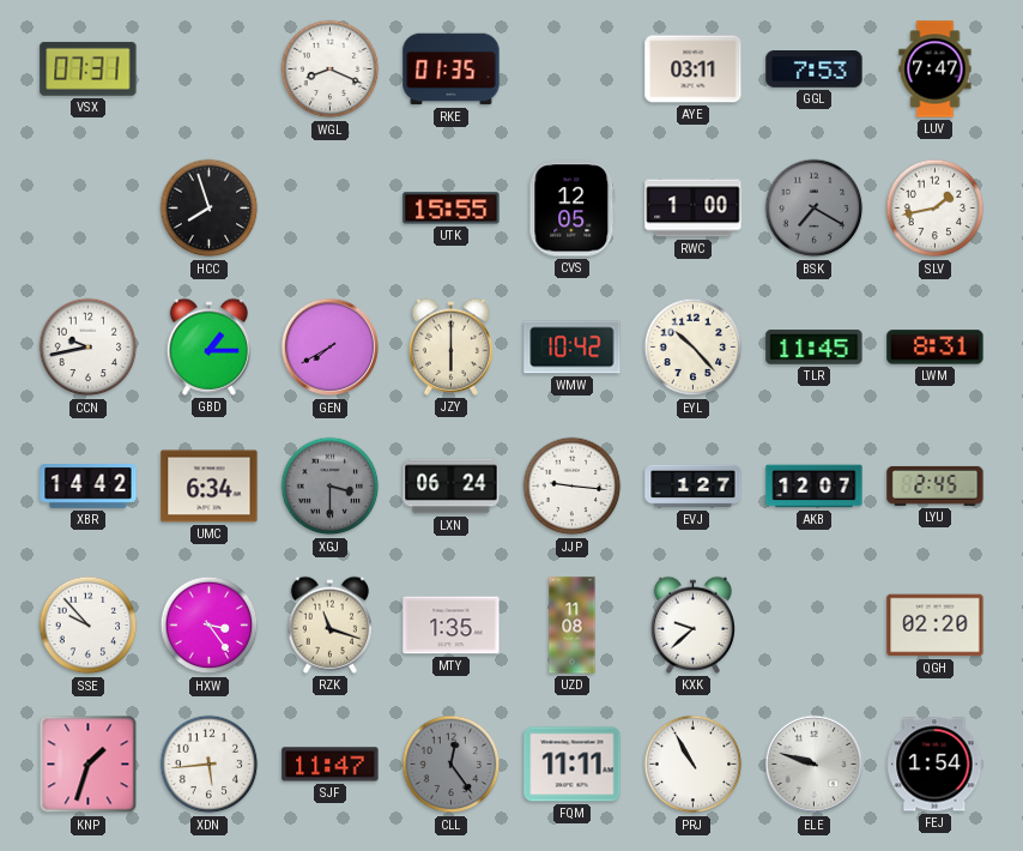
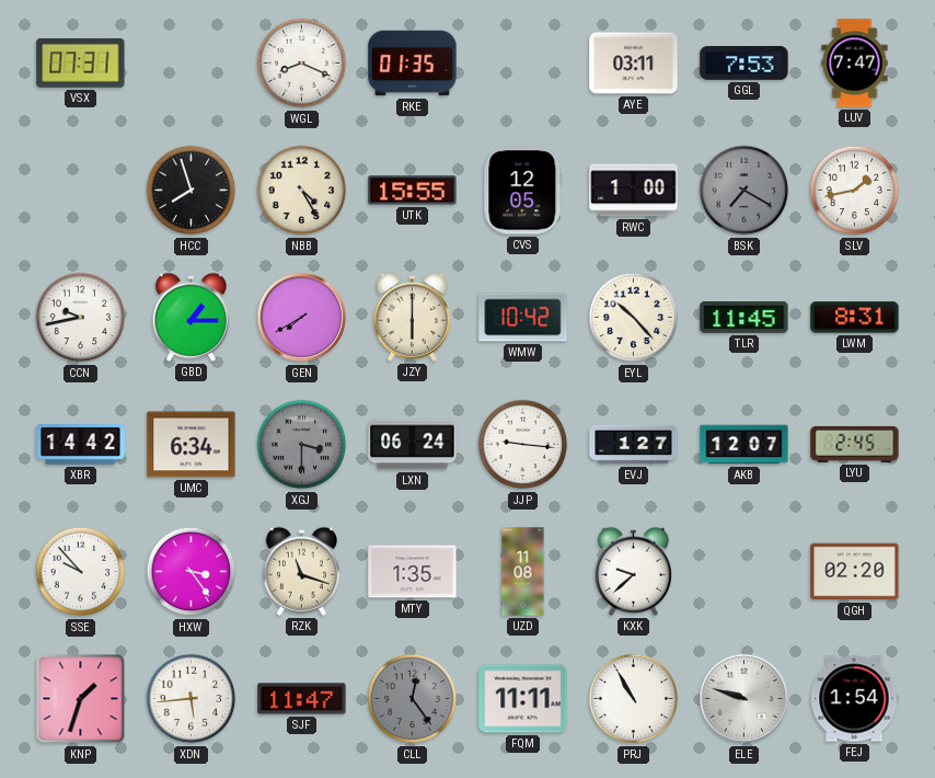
NBB: none -> 4:25 (302, 191)
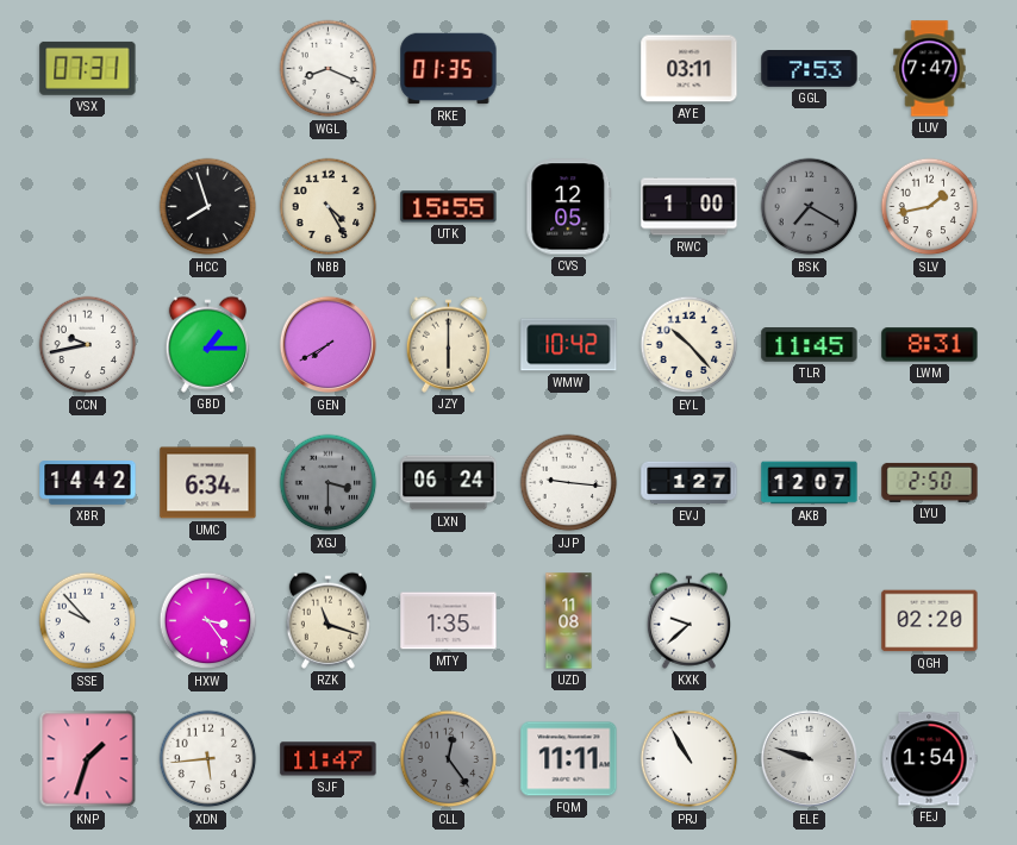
LYU: 2:45 -> 2:50 (930, 482)
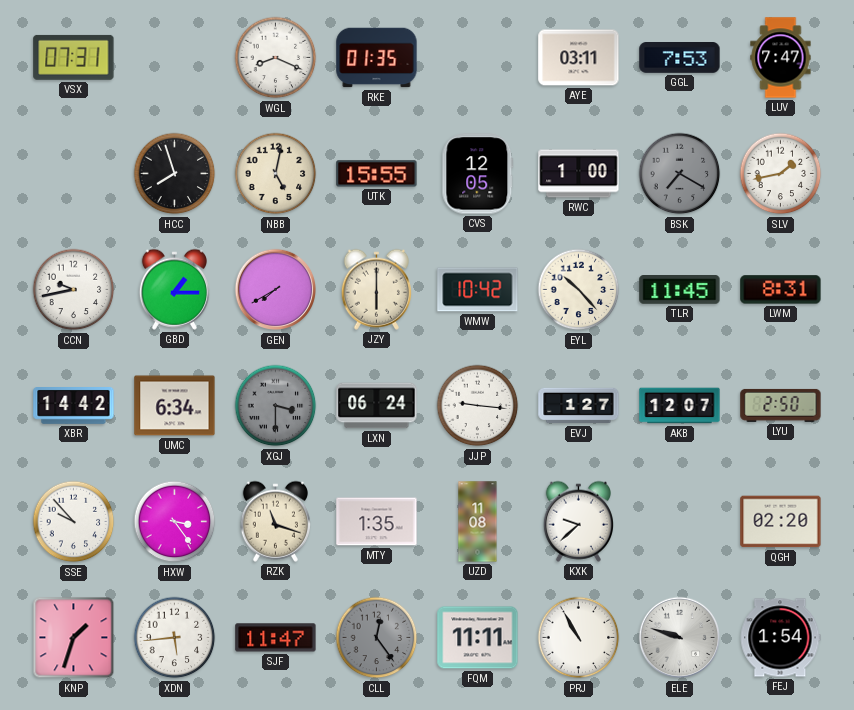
NBB: 4:25 -> 5:02 (276, 174)
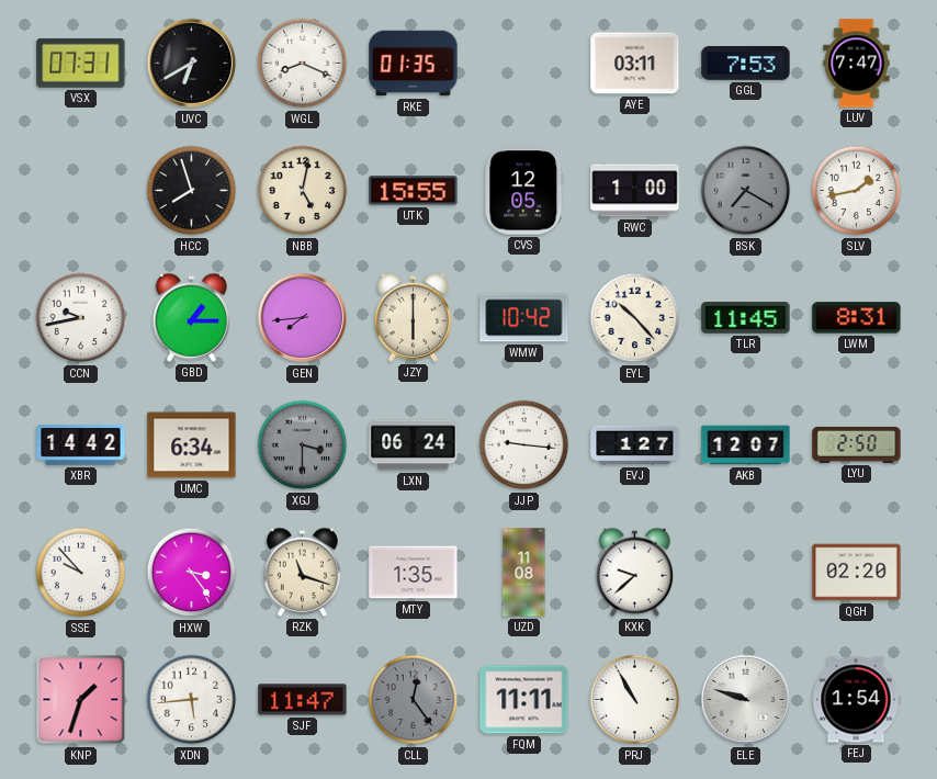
UVC: none -> 6:40 (192, 64)
GEN: 7:40 -> 7:44 (303, 318)
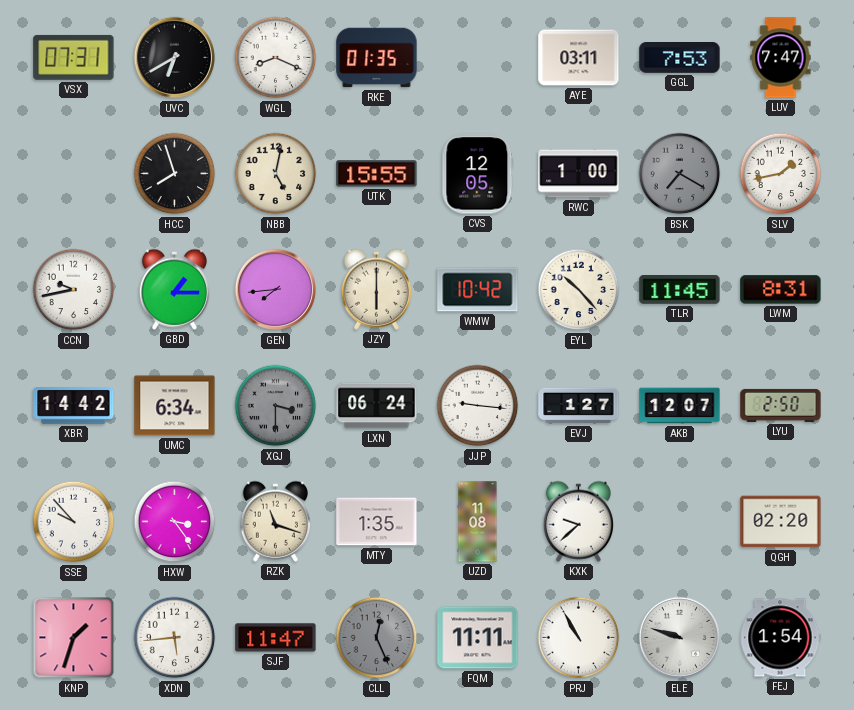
CLL: 12:24 -> 12:26 (377, 638)
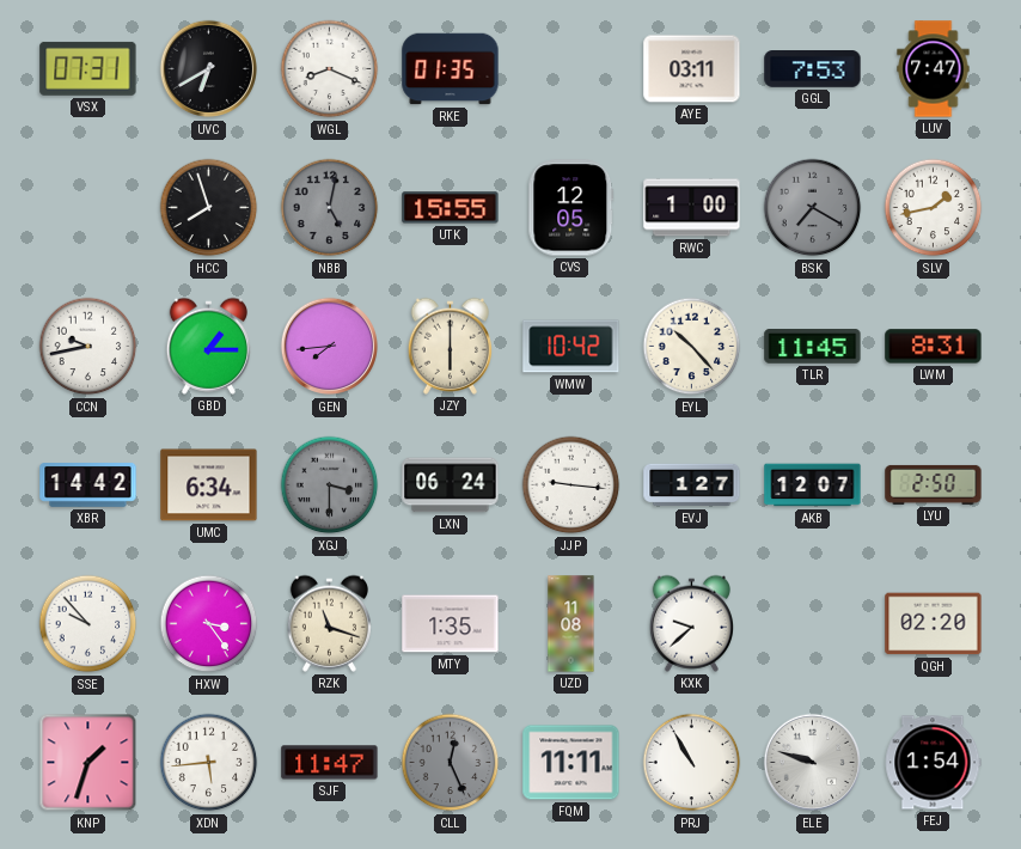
NBB dial: cream -> grey (330, 208)
